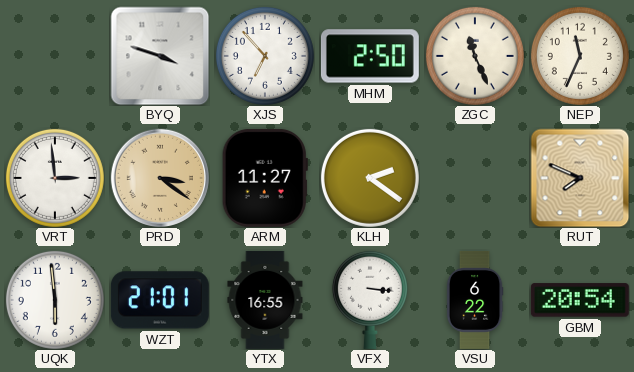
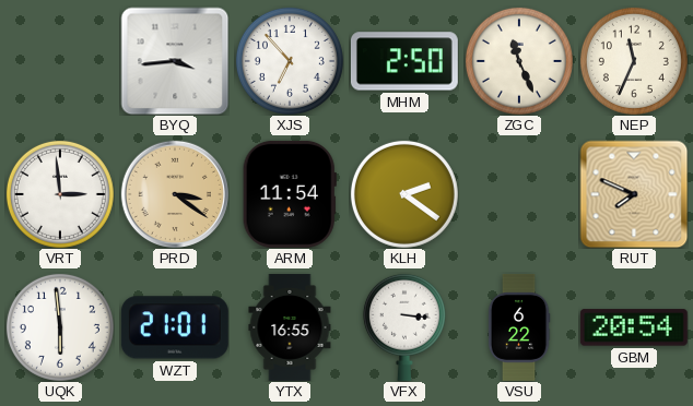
BYQ: 3:48 -> 3:44 (175, 61)
ARM: 11:27 -> 11:54 (290, 194)
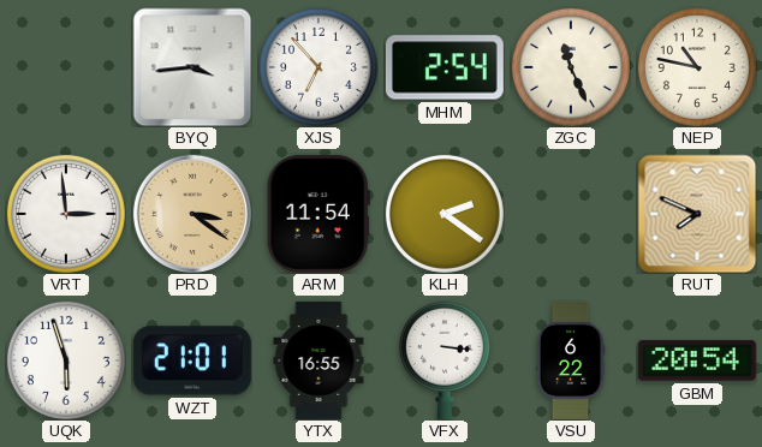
MHM: 2:50 -> 2:54 (445, 67)
NEP: 11:34 -> 10:47 (697, 67)
UQK: 5:59 -> 5:57 (66, 360)
